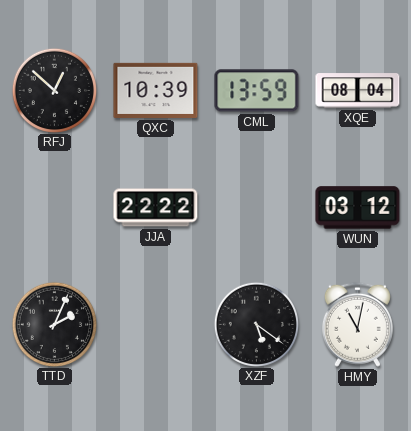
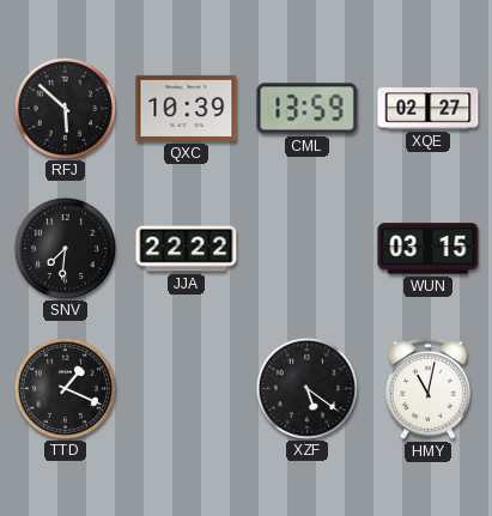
RFJ: 12:52 -> 5:52 (65, 108)
XQE: 08:04 -> 02:27 (429, 109)
SNV: none -> 7:31 (65, 248)
WUN: 03:12 -> 03:15 (429, 249)
TTD: 2:04 -> 1:19 (65, 388)
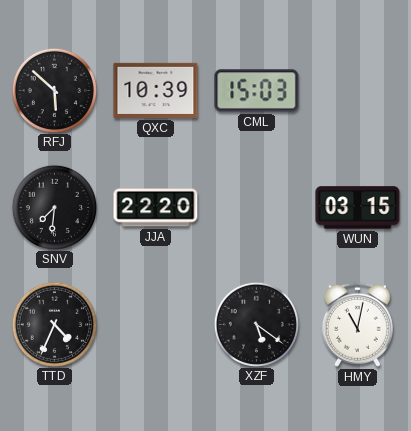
CML: 13:59 -> 15:03 (257, 91)
XQE: 02:27 -> none (429, 109)
JJA: 22:22 -> 22:20 (156, 208)
TTD: 1:19 -> 4:34 (54, 324)
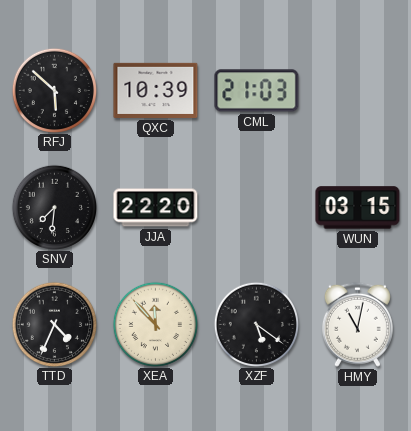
CML: 15:03 -> 21:03 (257, 91)
XEA: none -> 11:53 (155, 324)
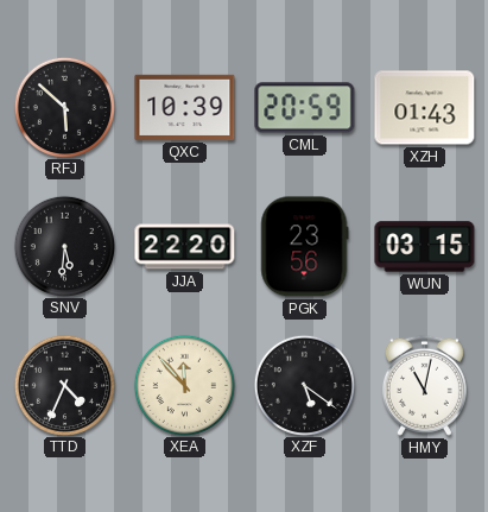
CML: 21:03 -> 20:59 (305, 108)
XZH: none -> 01:43 (425, 108)
SNV: 7:31 -> 5:31 (64, 246)
PGK: none -> 23:56 (305, 247)
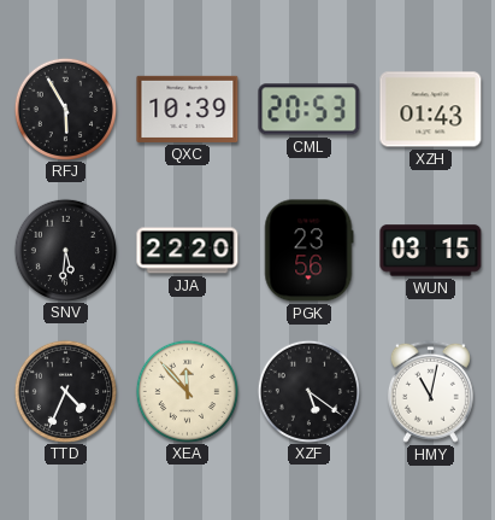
RFJ: 5:52 -> 5:55 (65, 109)
CML: 20:59 -> 20:53 (310, 110)
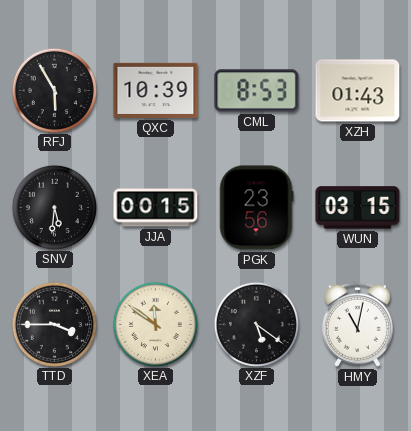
CML: 20:53 -> 8:53 (257, 91)
JJA: 22:20 -> 00:15 (156, 208)
TTD: 4:34 -> 3:45 (54, 324)
XEA: 11:53 -> 11:51 (155, 324)
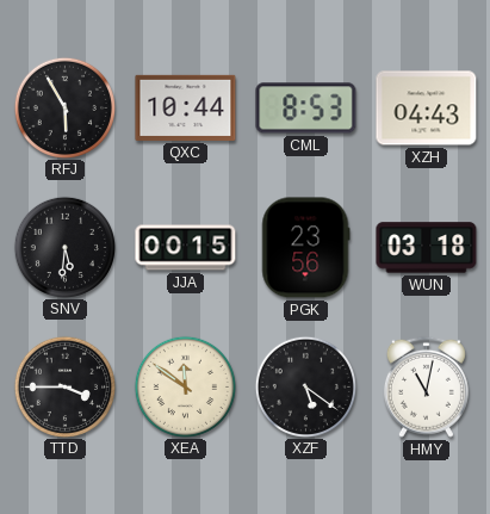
QXC: 10:39 -> 10:44 (186, 107)
XZH: 01:43 -> 04:43 (427, 109)
WUN: 03:15 -> 03:18 (427, 248)
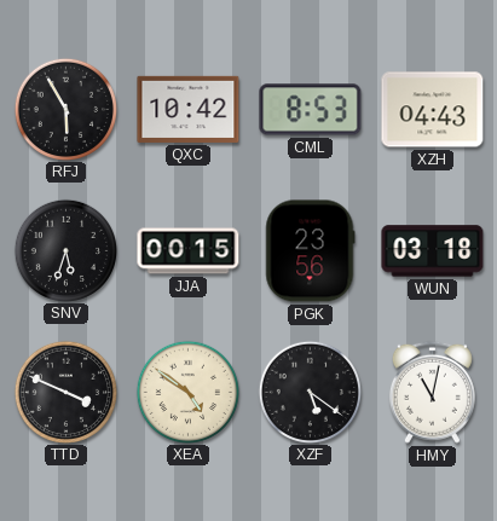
QXC: 10:44 -> 10:42 (189, 109)
SNV: 5:31 -> 5:33 (65, 250)
TTD: 3:45 -> 3:49 (65, 392)
XEA: 11:51 -> 4:51 (187, 392)
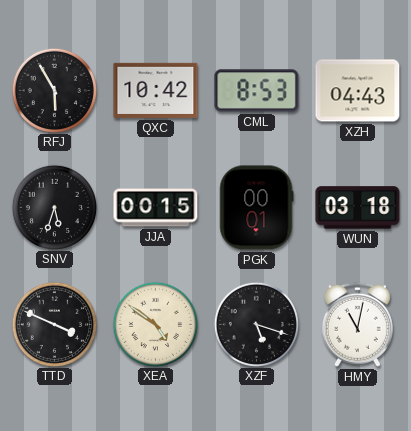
PGK: 23:56 -> 00:01 (257, 208)
XZF: 5:21 -> 5:18 (256, 324)
